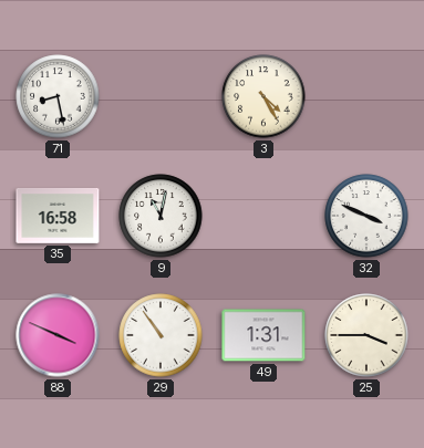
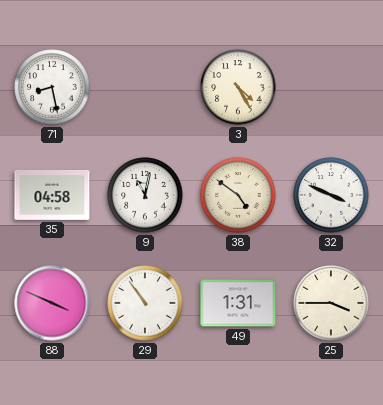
35: 16:58 -> 04:58 (52, 195)
38: none -> 4:51 (238, 195)
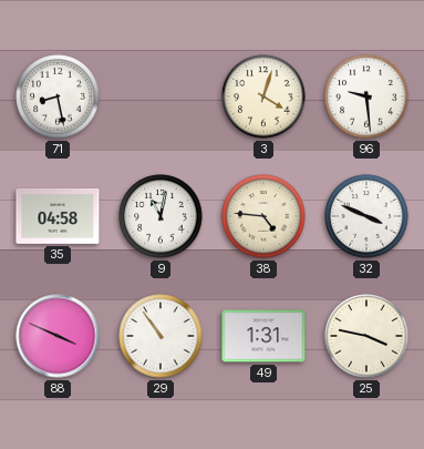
3: 4:25 -> 4:03 (263, 96)
96: none -> 9:29 (366, 96)
38: 4:51 -> 4:46 (263, 216)
25: 3:45 -> 3:47 (366, 336)
